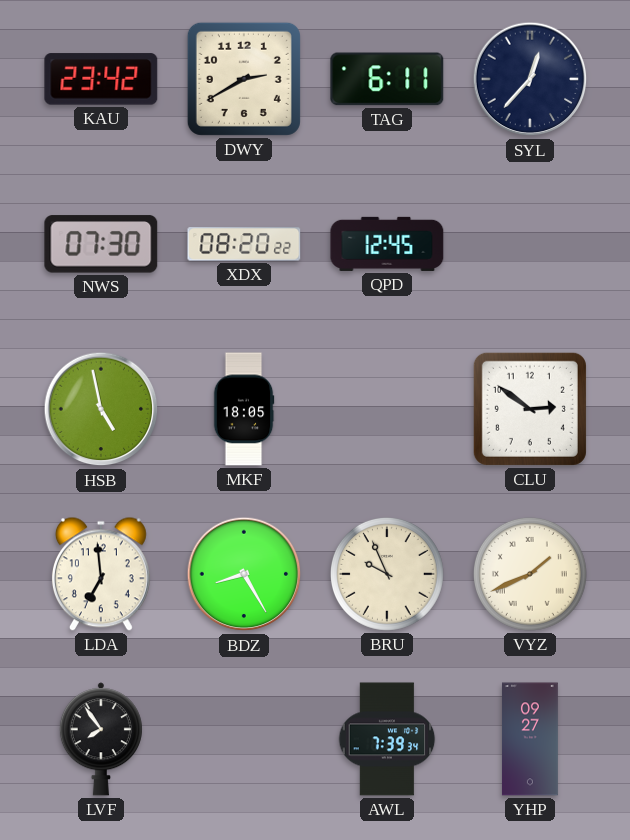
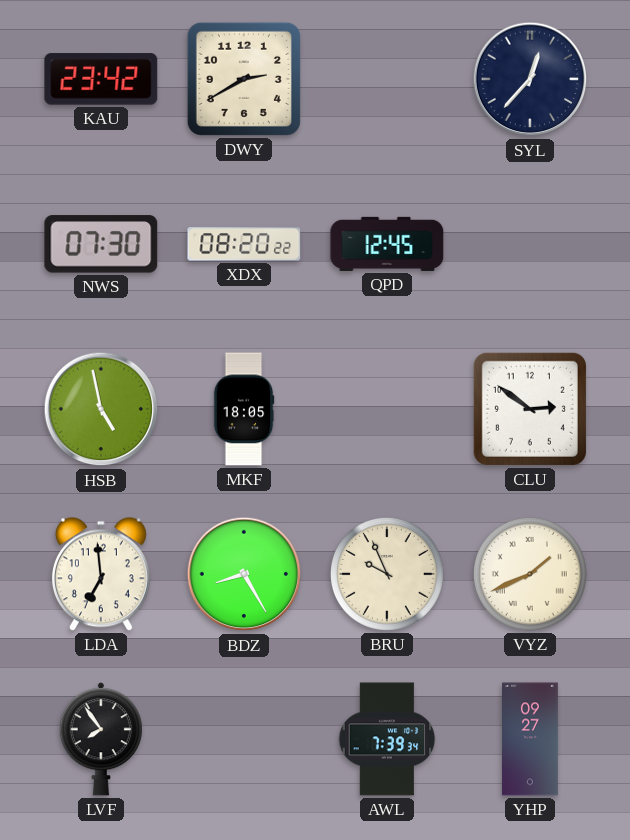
TAG: 6:11 -> none (387, 79)
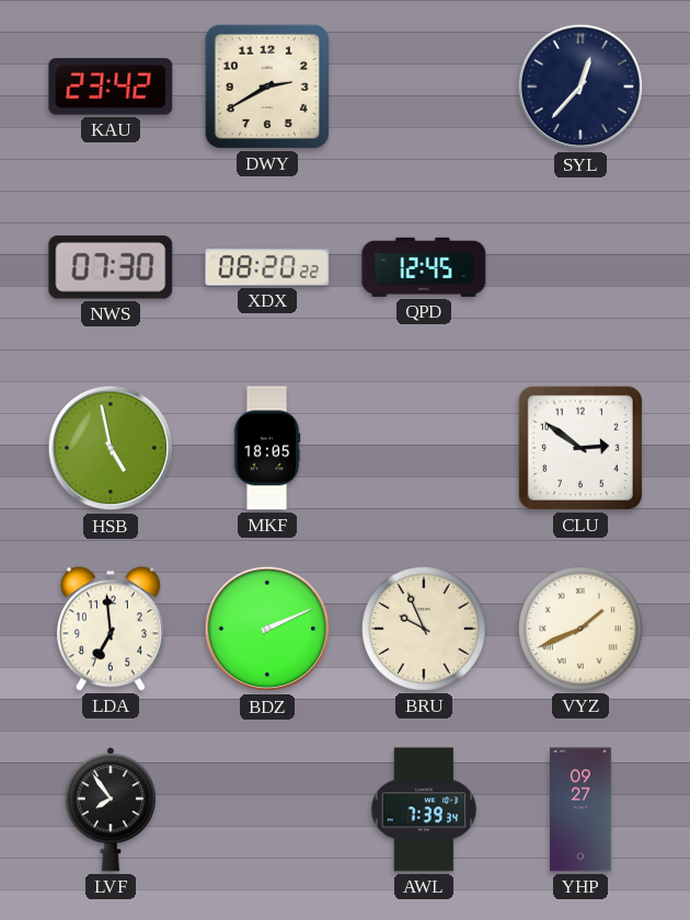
BDZ: 8:25 -> 2:11 (267, 629)
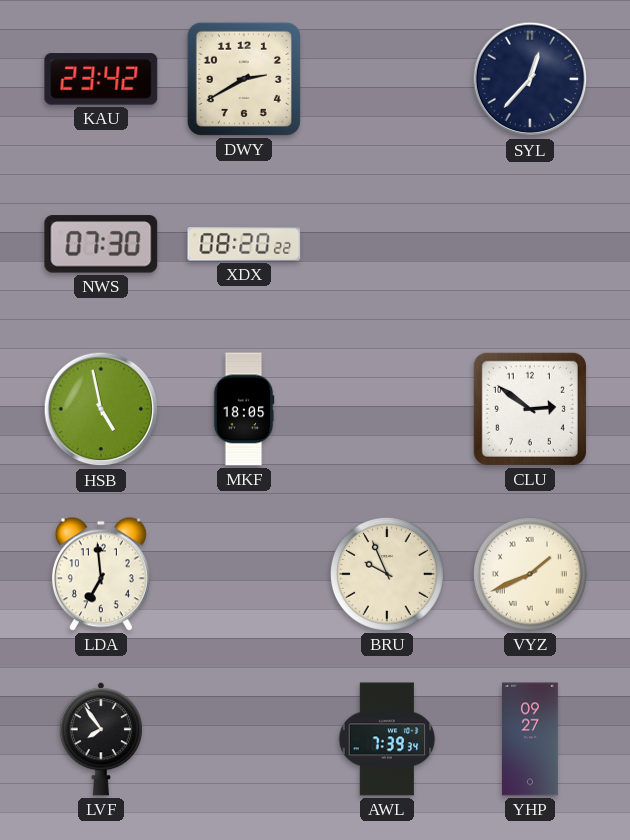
QPD: 12:45 -> none (424, 267)
BDZ: 2:11 -> none (267, 629)
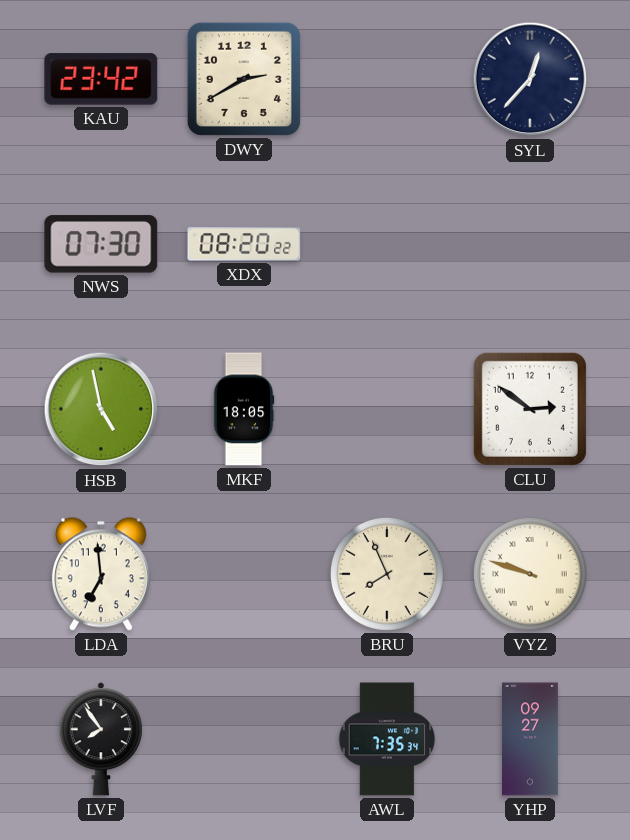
BRU: 9:56 -> 7:56 (387, 574)
VYZ: 1:41 -> 9:48 (530, 574)
AWL: 7:39 -> 7:35 (387, 739)
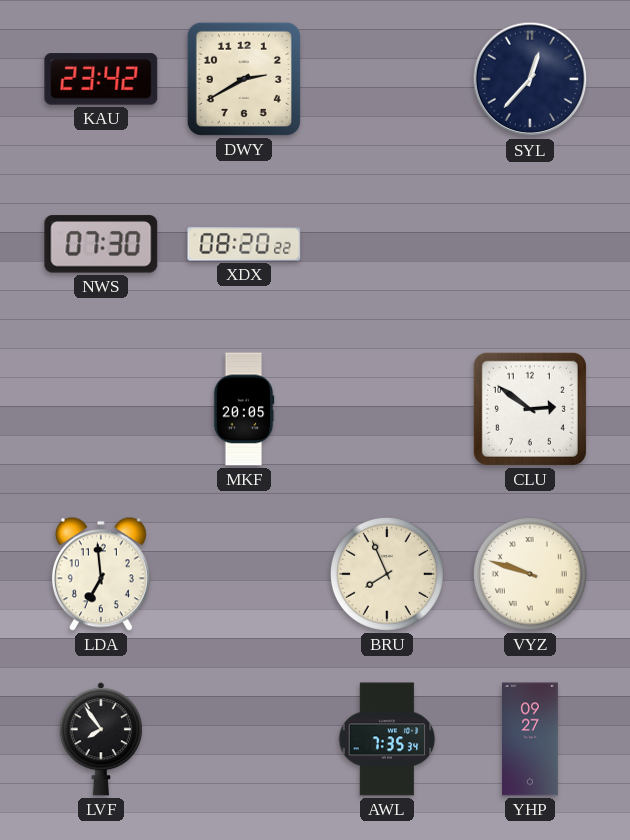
HSB: 4:58 -> none (101, 409)
MKF: 18:05 -> 20:05 (244, 409)
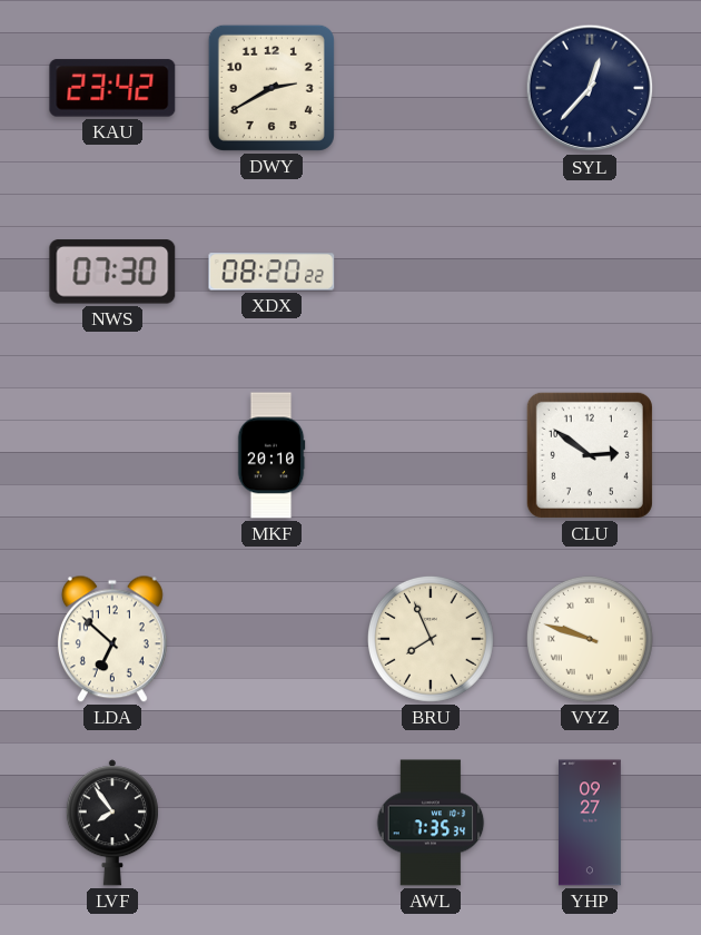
MKF: 20:05 -> 20:10 (271, 455)
LDA: 6:59 -> 6:52 (112, 639)
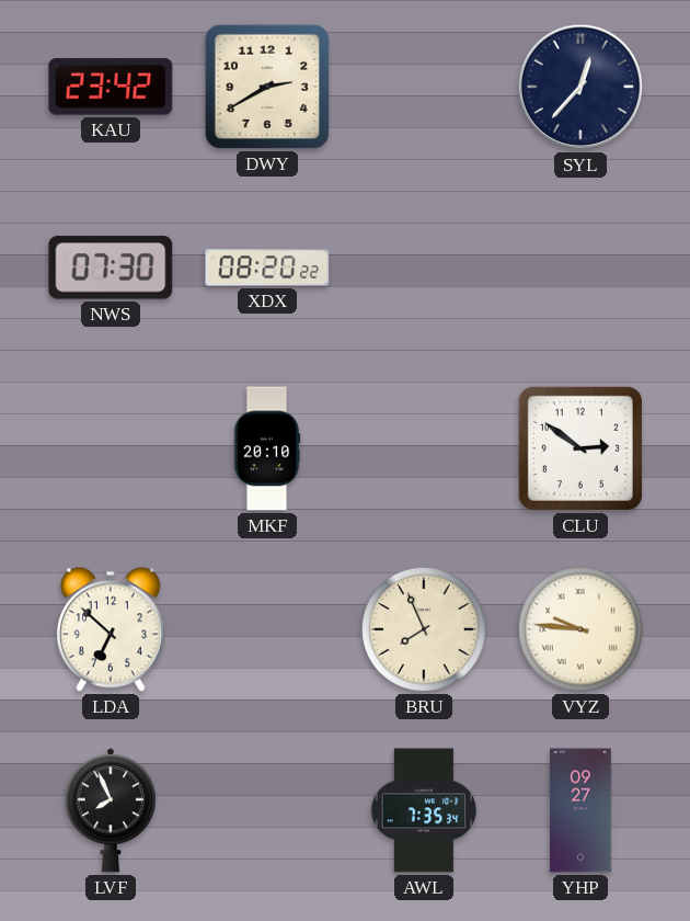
VYZ: 9:48 -> 9:46 (580, 629)
LVF: 7:54 -> 7:56 (111, 810)
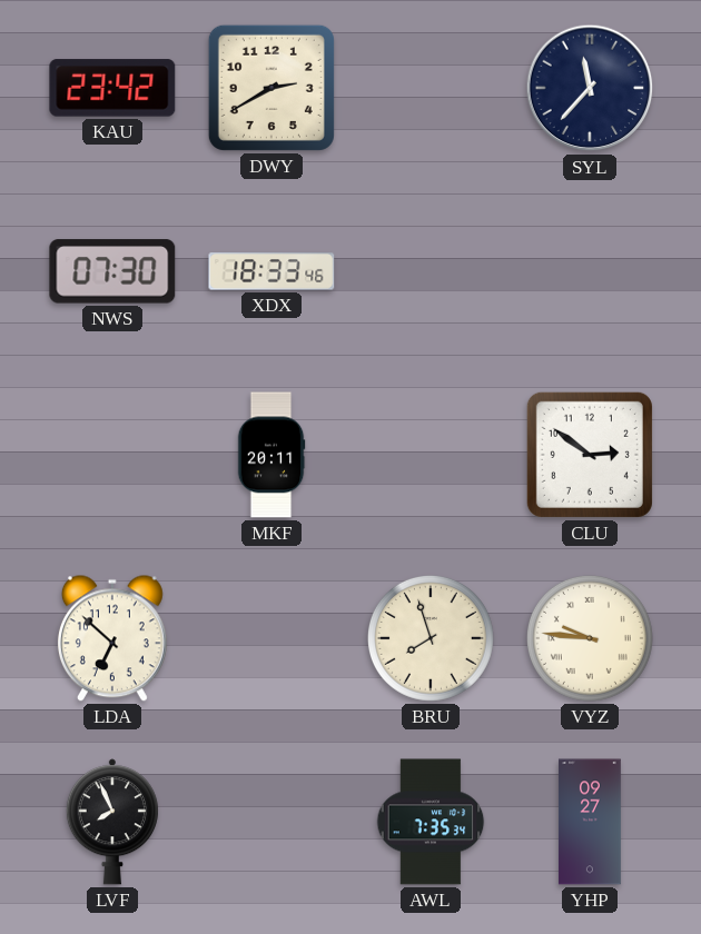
SYL: 12:37 -> 11:37 (590, 88)
XDX: 08:20 -> 18:33 (271, 271)
MKF: 20:10 -> 20:11 (271, 455)
BRU: 7:56 -> 7:57 (431, 638)
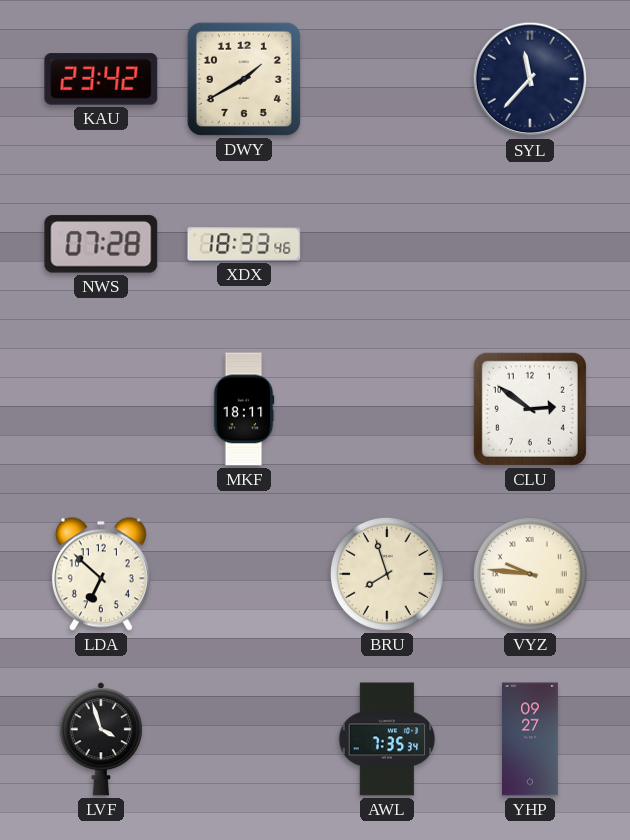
DWY: 2:40 -> 1:40 (244, 79)
NWS: 07:30 -> 07:28 (101, 244)
MKF: 20:11 -> 18:11 (244, 409)
LVF: 7:56 -> 3:57 (101, 739)
